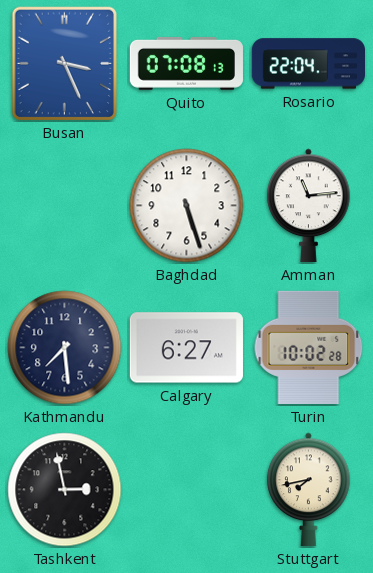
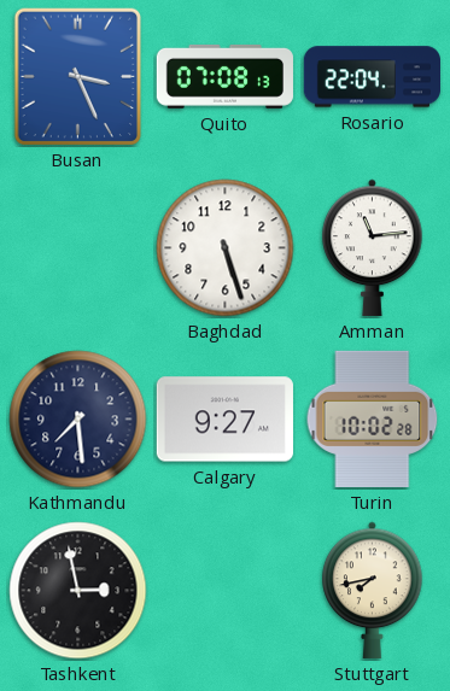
Calgary: 6:27 -> 9:27 (224, 420)
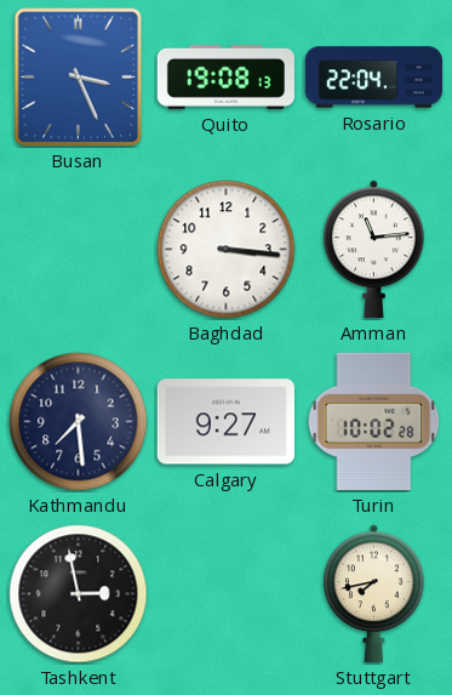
Quito: 07:08 -> 19:08 (225, 76)
Baghdad: 5:27 -> 3:16 (227, 250)
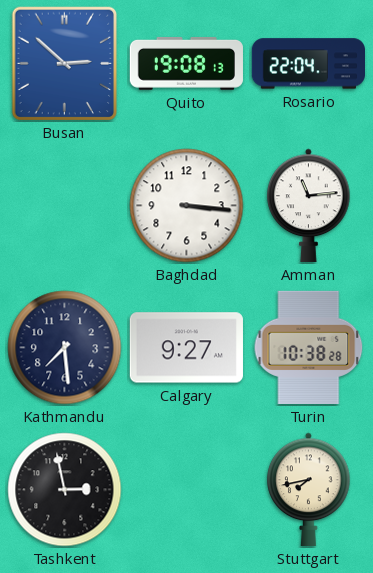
Busan: 3:26 -> 2:52 (65, 64)
Turin: 10:02 -> 10:38 (309, 347)
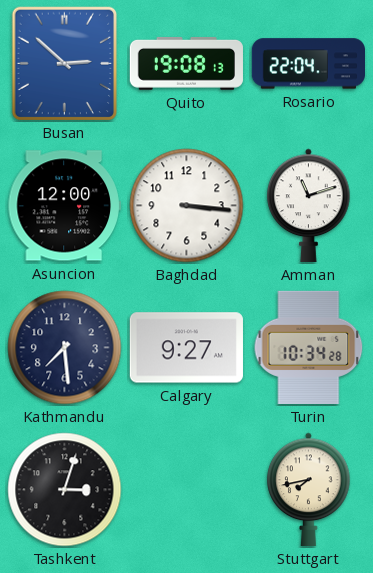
Asuncion: none -> 12:00 (64, 206)
Amman: 11:14 -> 11:12 (309, 205)
Turin: 10:38 -> 10:34 (309, 347)
Tashkent: 2:58 -> 3:03 (65, 490)
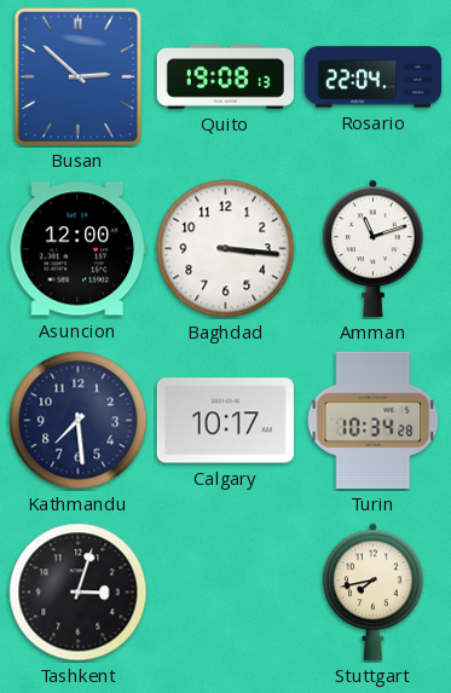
Calgary: 9:27 -> 10:17 (225, 421)
